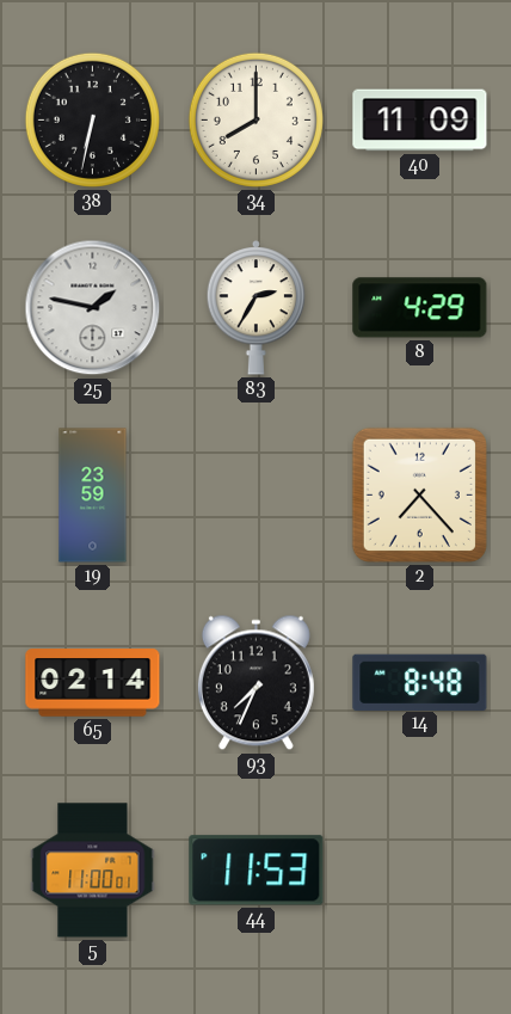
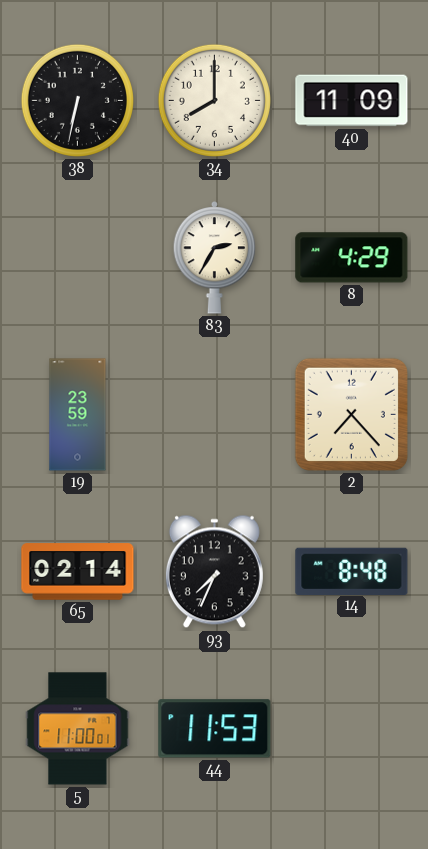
25: 1:47 -> none (93, 308)
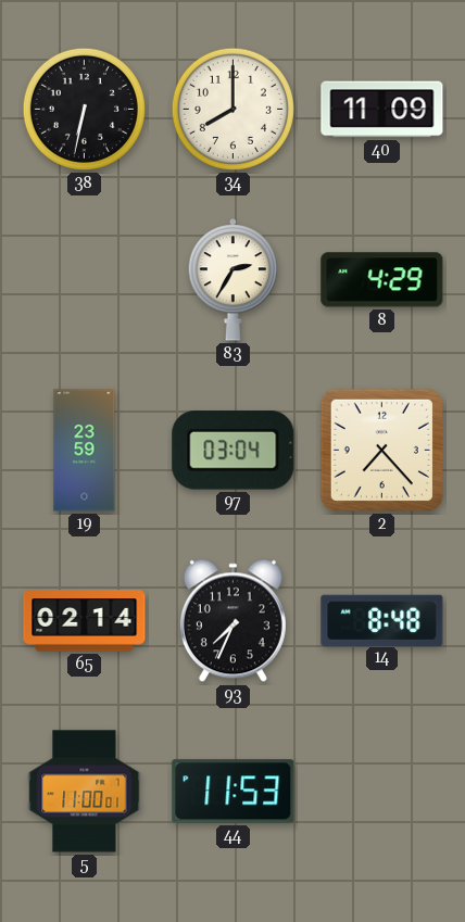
97: none -> 03:04 (234, 451)
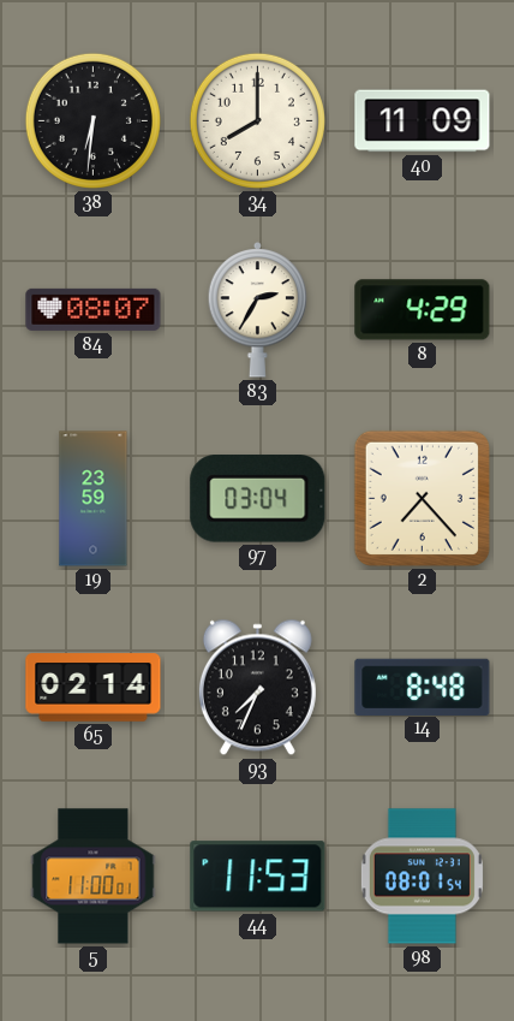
38: 6:32 -> 6:31 (92, 120)
84: none -> 08:07 (94, 309)
98: none -> 08:01 (422, 877)
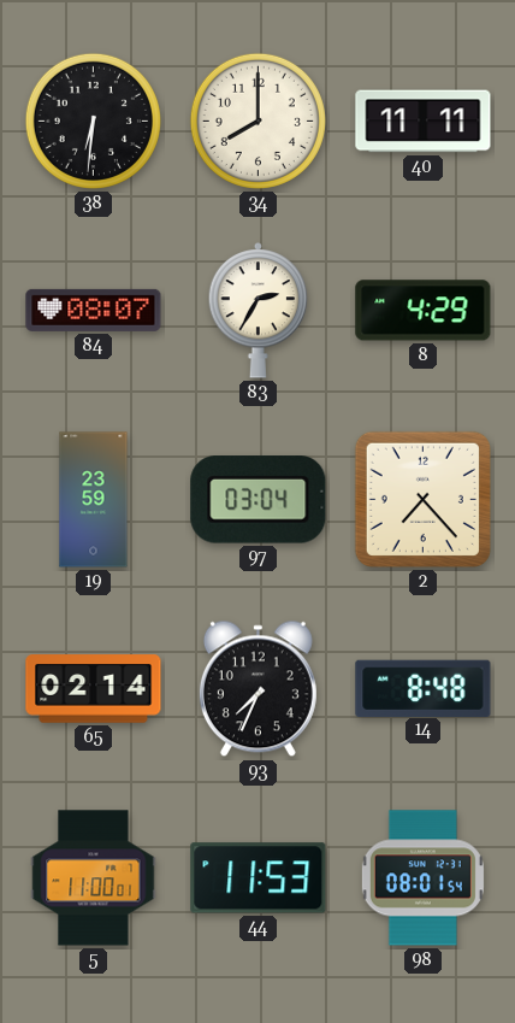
40: 11:09 -> 11:11 (424, 122)
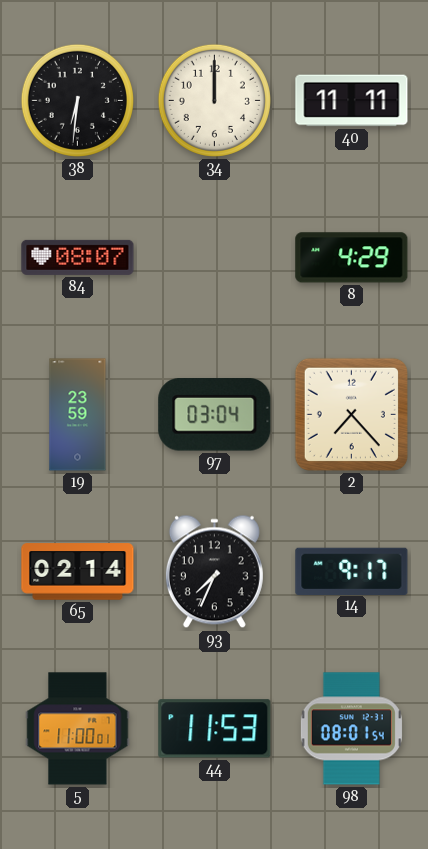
34: 8:00 -> 12:00 (214, 100)
83: 2:35 -> none (259, 310)
14: 8:48 -> 9:17 (352, 571)
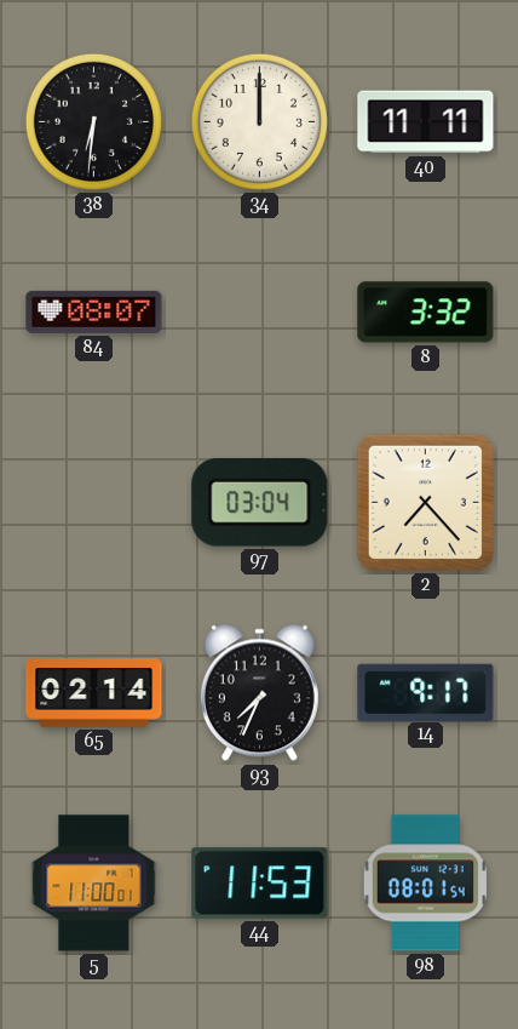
8: 4:29 -> 3:32 (426, 313)
19: 23:59 -> none (78, 415)
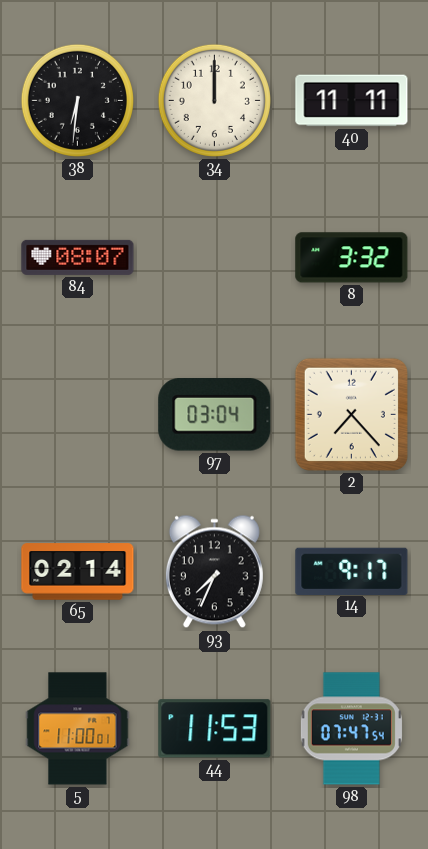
98: 08:01 -> 07:47 (351, 729)
